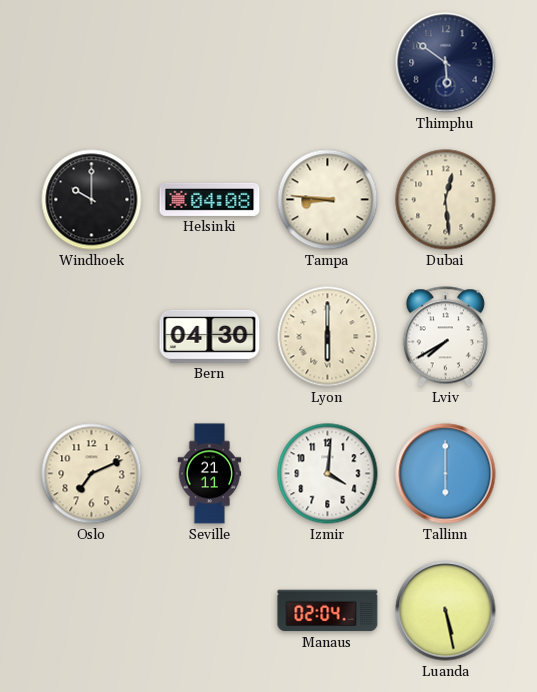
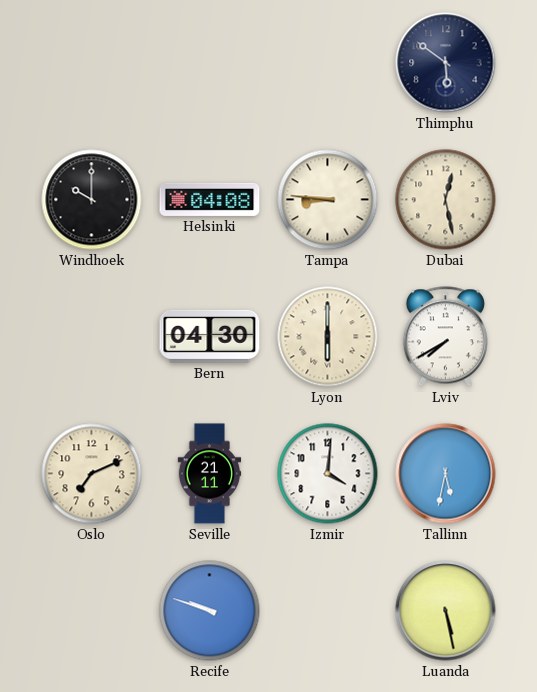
Dubai: 12:29 -> 12:28 (446, 200)
Tallinn: 6:00 -> 5:32 (446, 474)
Recife: none -> 9:48 (210, 611)
Manaus: 02:04 -> none (328, 611)
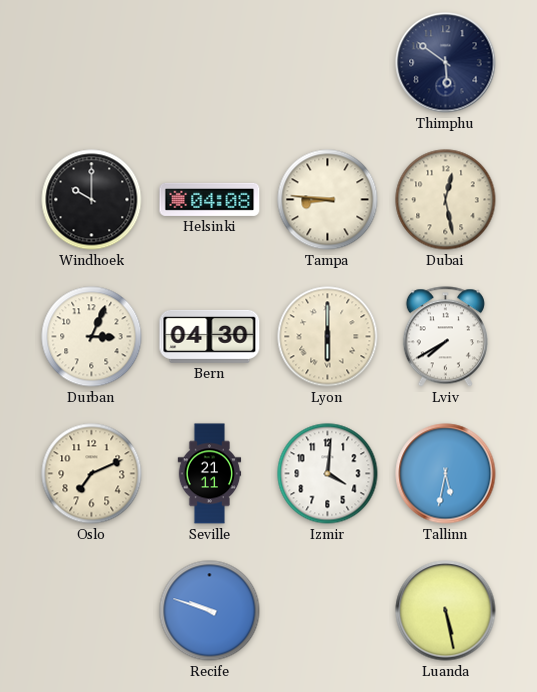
Durban: none -> 3:04 (92, 337)
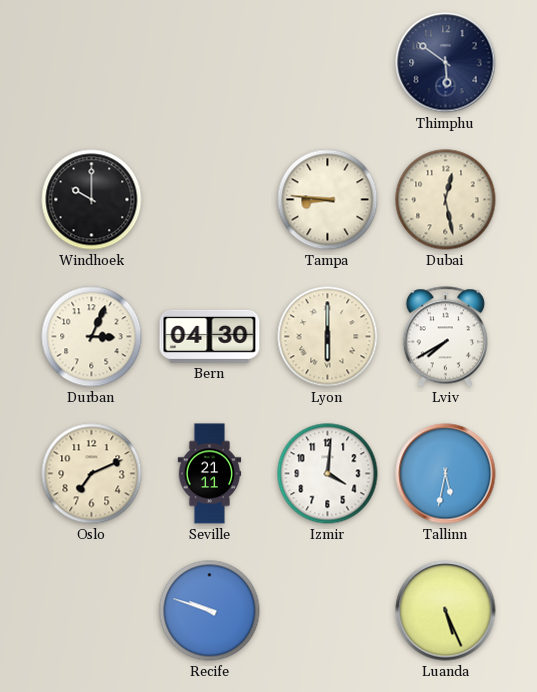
Helsinki: 04:08 -> none (210, 199)
Luanda: 5:28 -> 5:26 (446, 611)
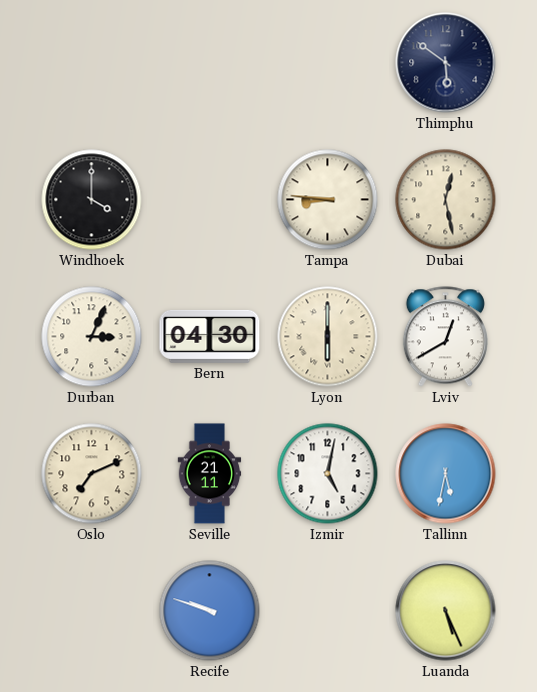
Windhoek: 10:00 -> 4:00 (92, 200)
Lviv: 7:40 -> 12:40 (445, 337)
Izmir: 4:01 -> 5:02 (328, 474)
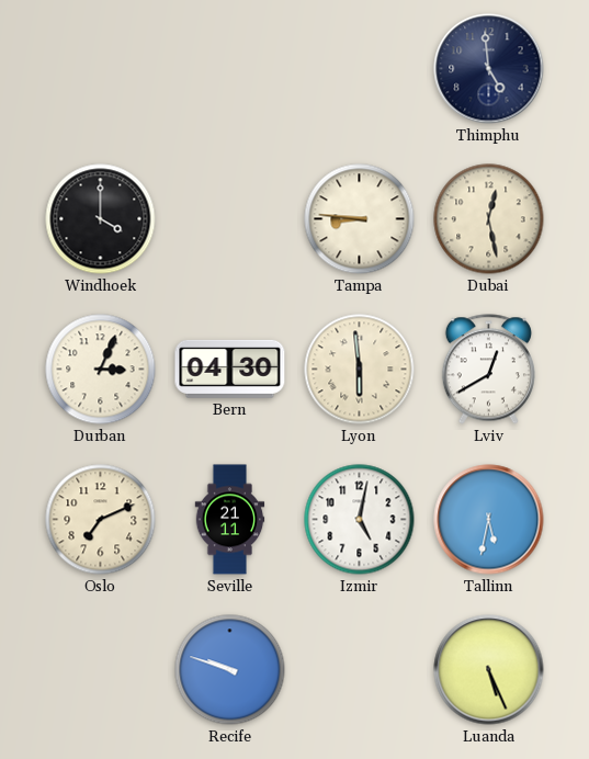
Thimphu: 5:51 -> 4:59 (489, 69)
Lyon: 6:00 -> 5:59 (360, 370)
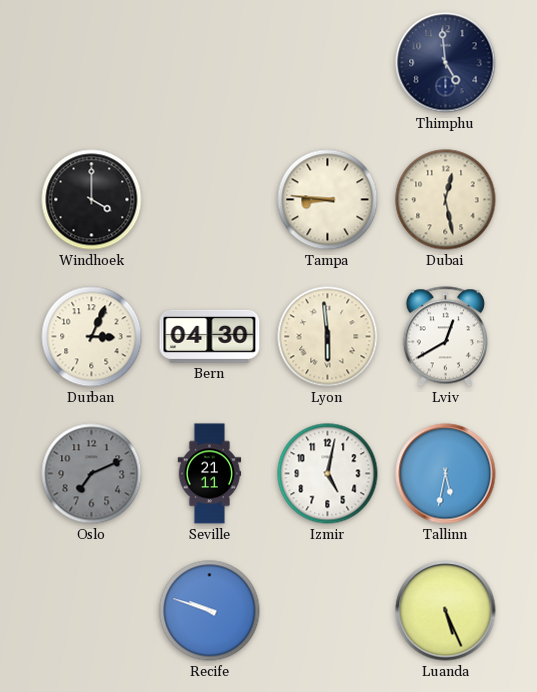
Oslo dial: cream -> grey (92, 474)
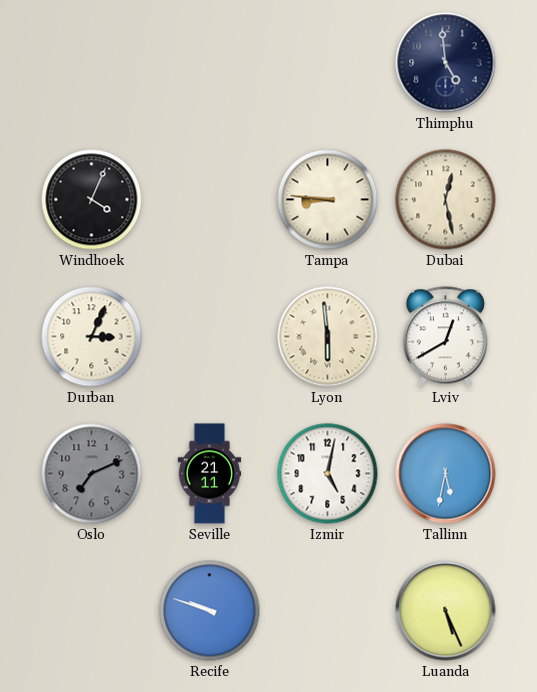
Windhoek: 4:00 -> 4:04 (92, 200)
Bern: 04:30 -> none (210, 336)
